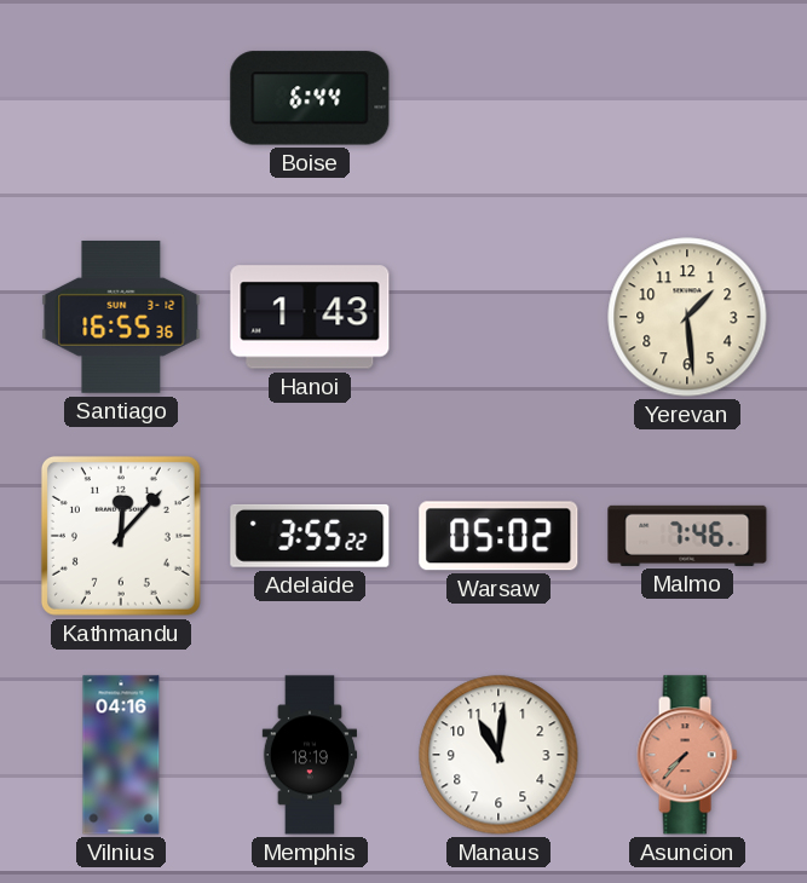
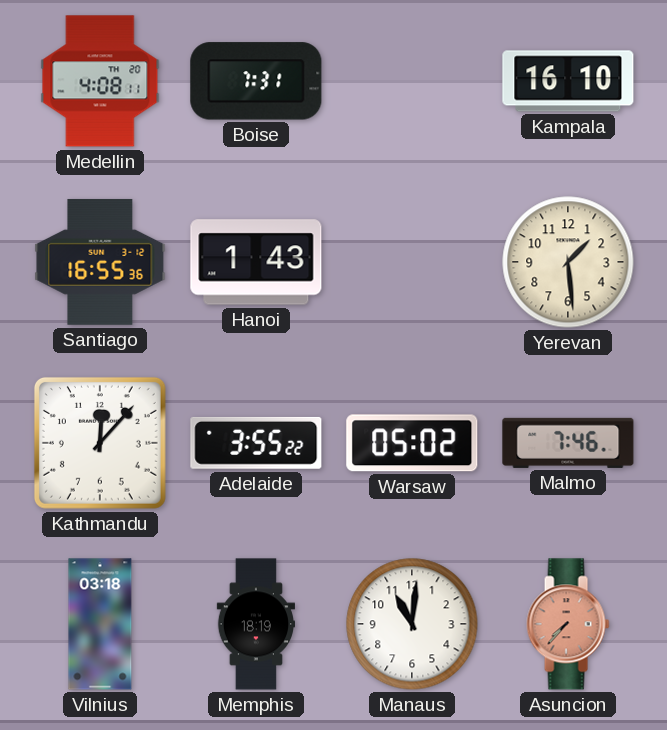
Medellin: none -> 4:08 (100, 81)
Boise: 6:44 -> 7:31 (256, 81)
Kampala: none -> 16:10 (568, 81)
Vilnius: 04:16 -> 03:18 (100, 624)
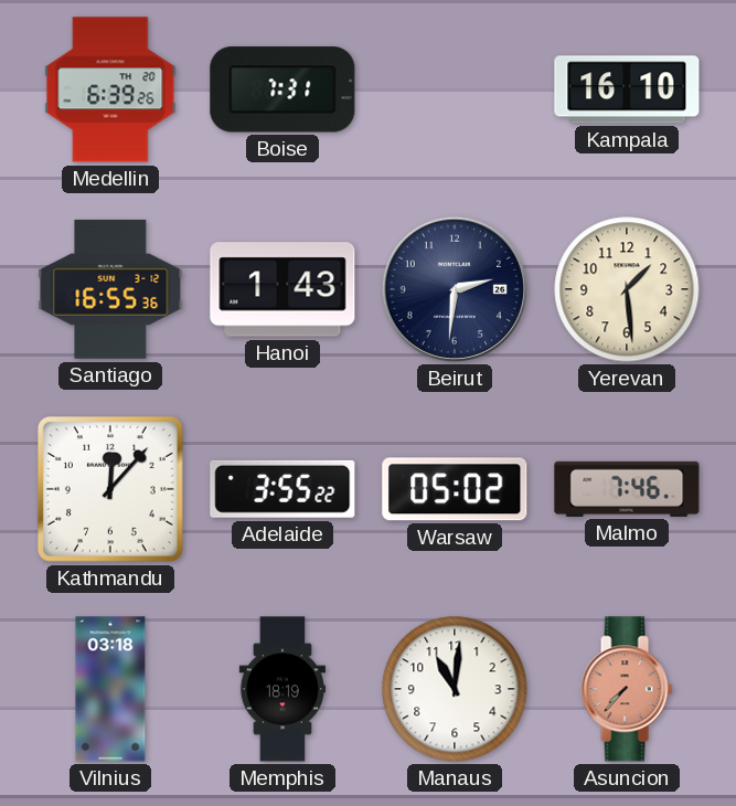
Medellin: 4:08 -> 6:39 (110, 89)
Beirut: none -> 2:31 (455, 289)
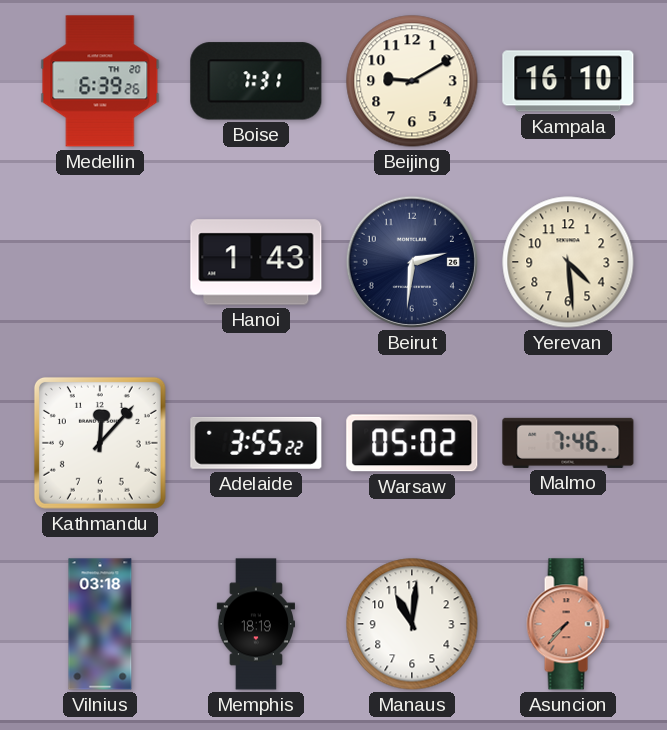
Beijing: none -> 9:10 (412, 81)
Santiago: 16:55 -> none (110, 289)
Yerevan: 1:29 -> 4:29 (568, 262)
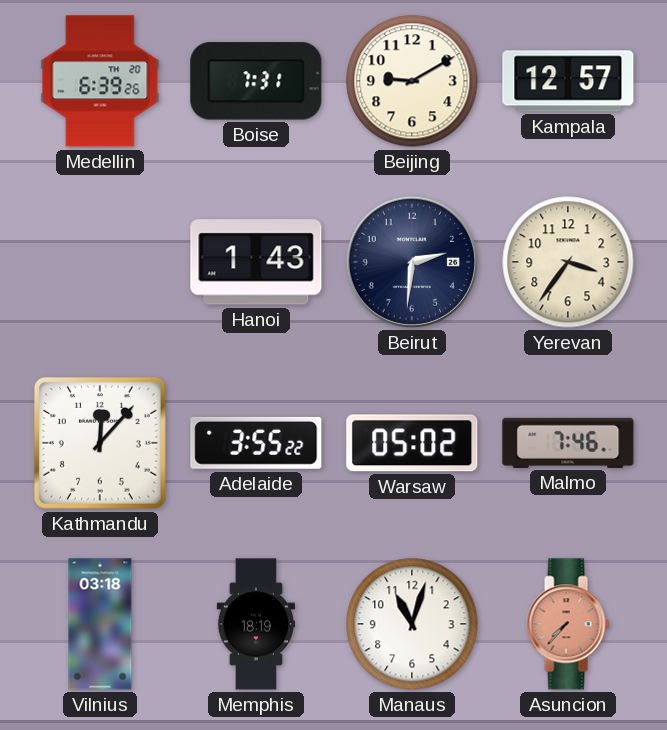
Kampala: 16:10 -> 12:57 (568, 81)
Yerevan: 4:29 -> 3:36 (568, 262)
Manaus: 11:01 -> 11:03 (412, 624)
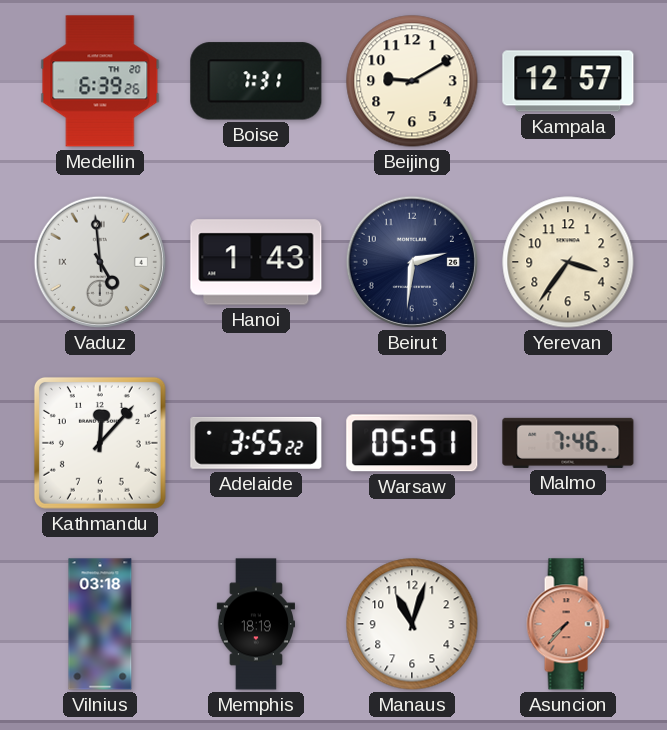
Vaduz: none -> 4:59 (100, 262)
Warsaw: 05:02 -> 05:51 (412, 443)
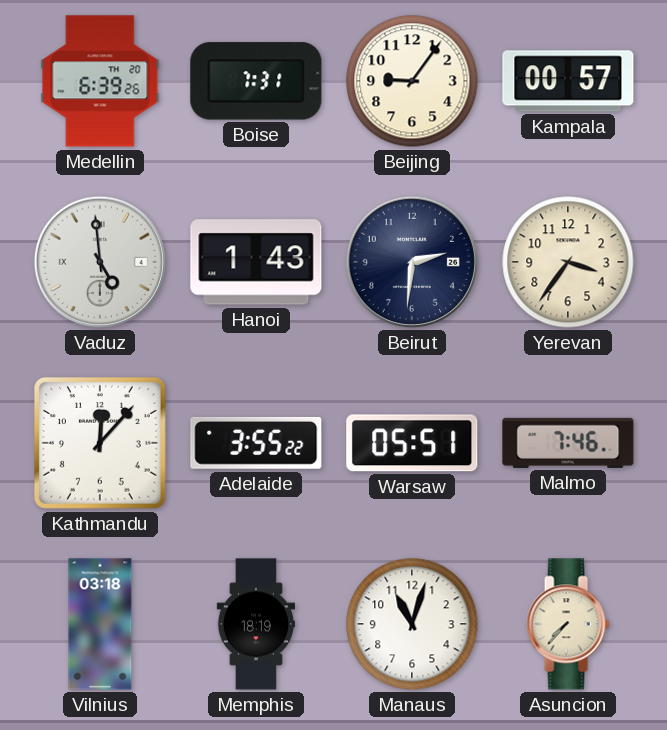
Beijing: 9:10 -> 9:06 (412, 81)
Kampala: 12:57 -> 00:57 (568, 81)
Asuncion dial: salmon -> cream (568, 624)
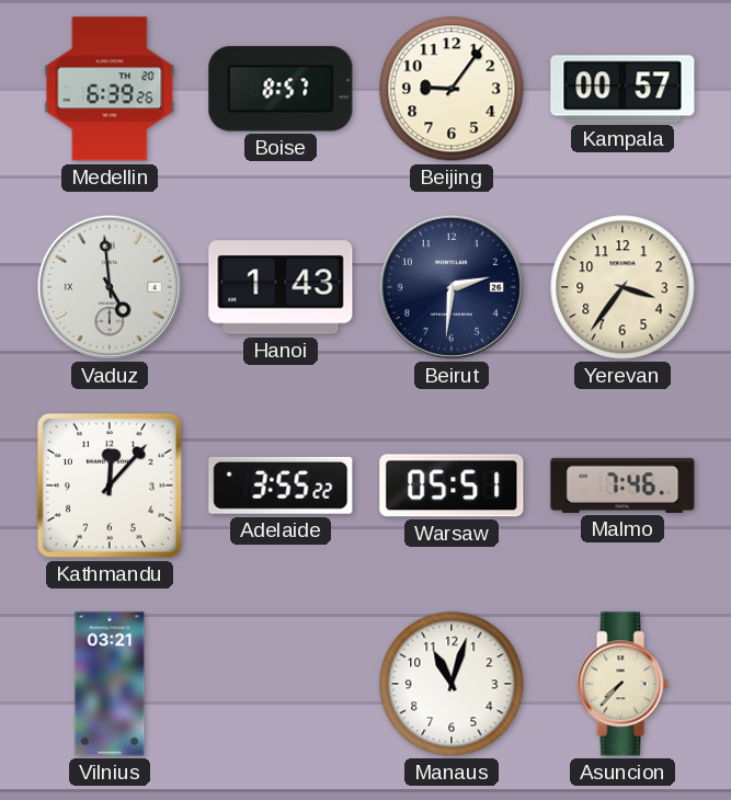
Boise: 7:31 -> 8:57 (281, 89)
Vilnius: 03:18 -> 03:21 (110, 684)
Memphis: 18:19 -> none (255, 624)
